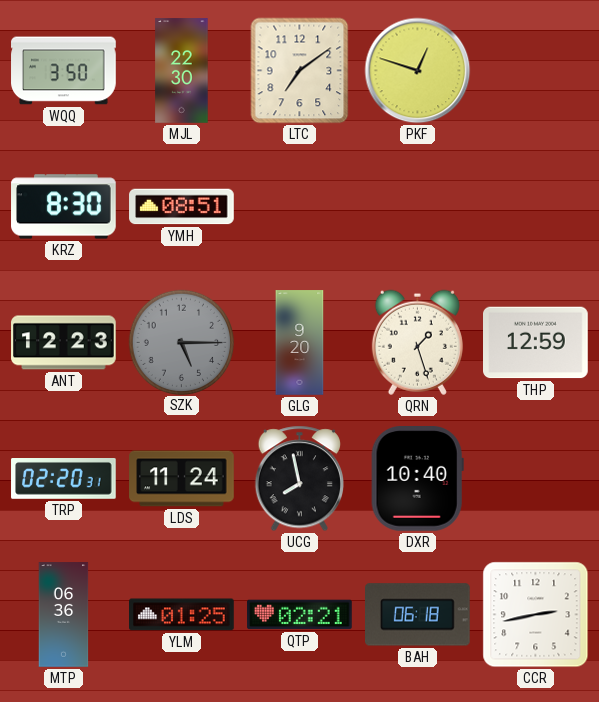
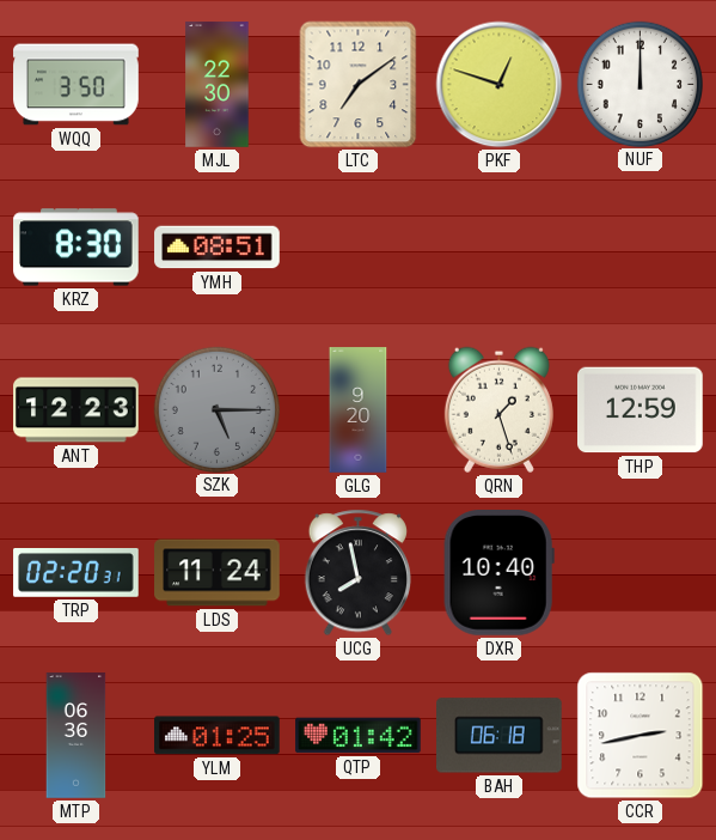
NUF: none -> 12:00 (639, 84)
QTP: 02:21 -> 01:42 (359, 736)
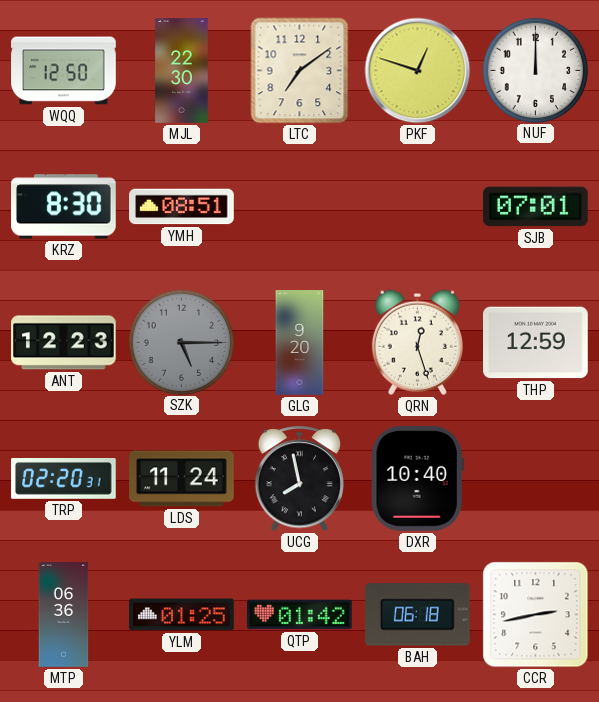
WQQ: 3:50 -> 12:50 (64, 71)
SJB: none -> 07:01 (536, 207)
QRN: 1:27 -> 12:27 (417, 342)
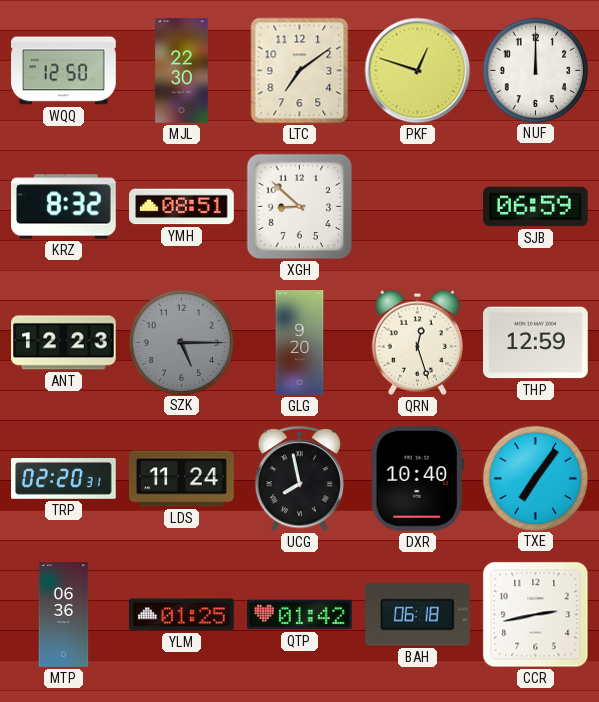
KRZ: 8:30 -> 8:32 (64, 207)
XGH: none -> 8:52 (300, 207)
SJB: 07:01 -> 06:59 (536, 207)
TXE: none -> 7:06 (535, 478)
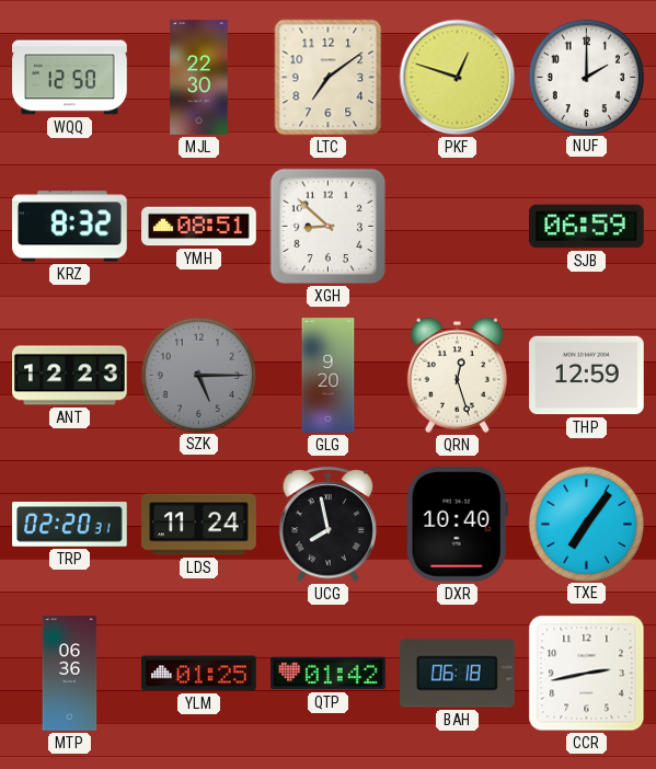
NUF: 12:00 -> 2:00 (586, 77)
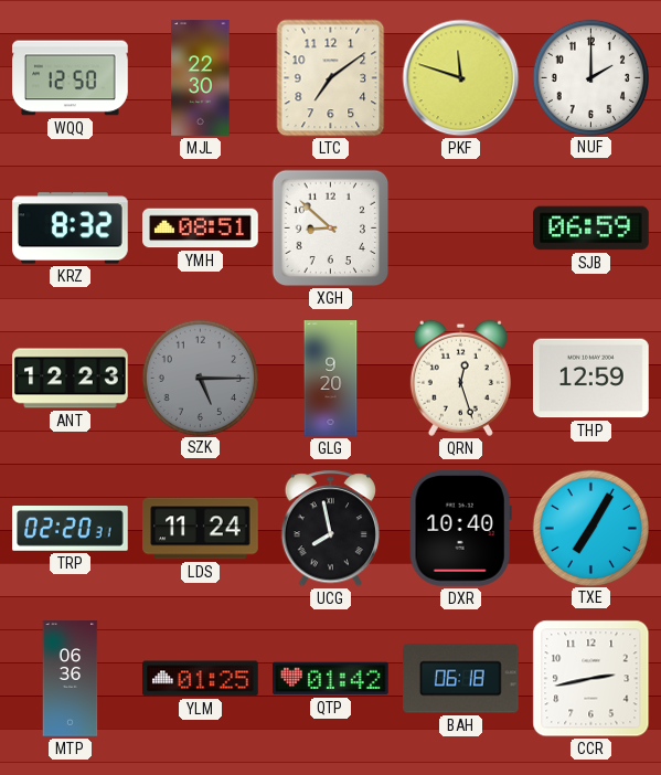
PKF: 12:48 -> 11:48 (461, 78)
TXE: 7:06 -> 7:05 (590, 528)
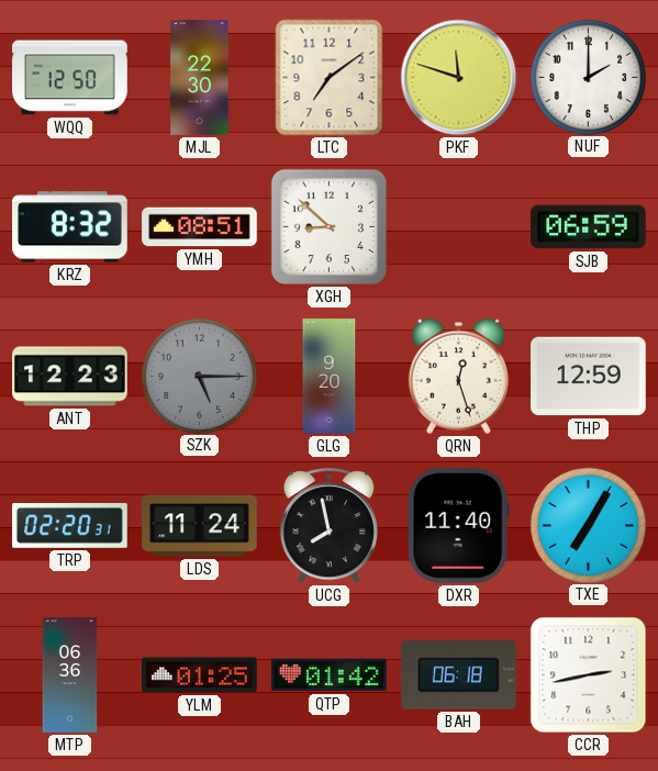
DXR: 10:40 -> 11:40 (458, 526)
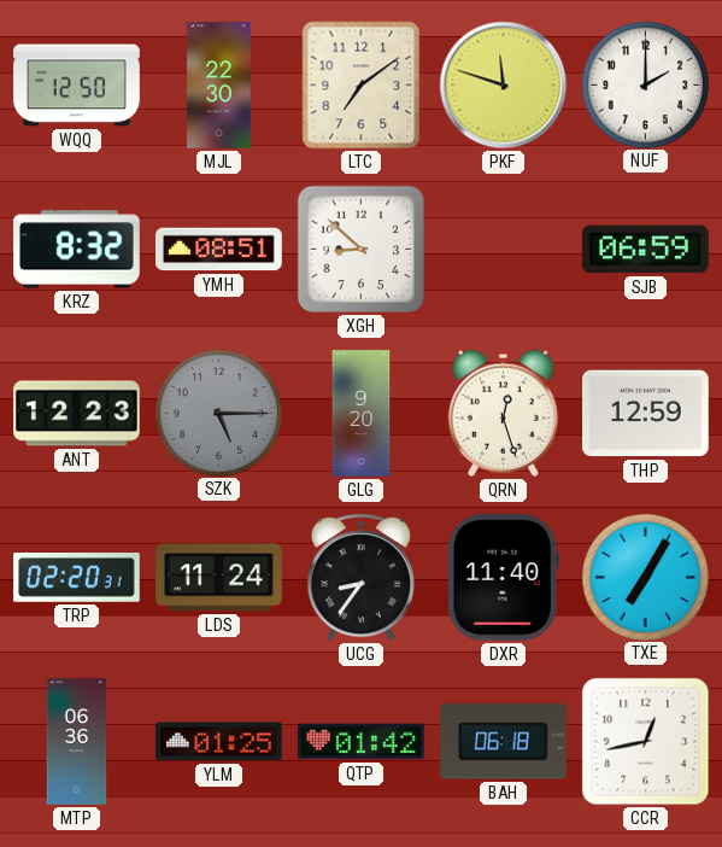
UCG: 7:58 -> 8:36 (360, 578)
CCR: 2:43 -> 12:43 (646, 742)
